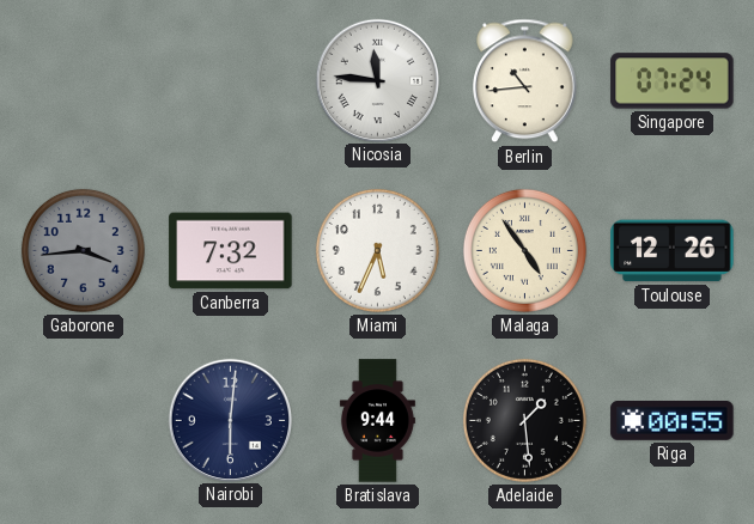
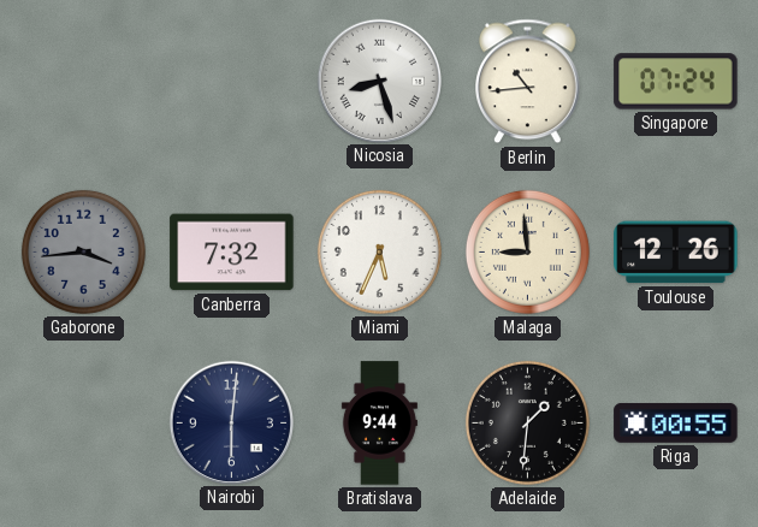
Nicosia: 11:46 -> 8:27 (379, 81)
Malaga: 4:54 -> 8:59 (527, 251)
Adelaide: 1:29 -> 1:31 (527, 422)
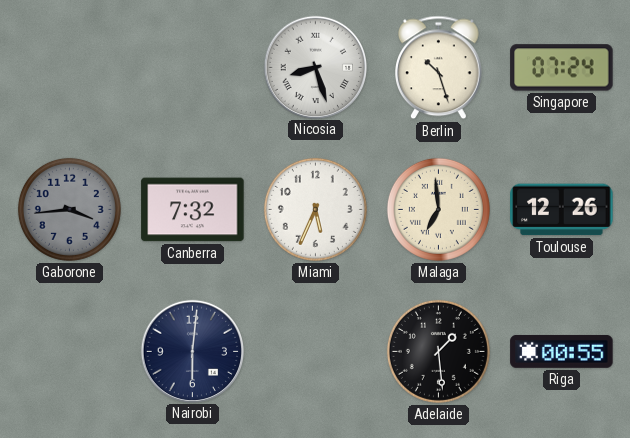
Berlin: 10:44 -> 10:27 (439, 68)
Malaga: 8:59 -> 6:59 (438, 209)
Bratislava: 9:44 -> none (379, 424)
Adelaide: 1:31 -> 1:29 (438, 351)
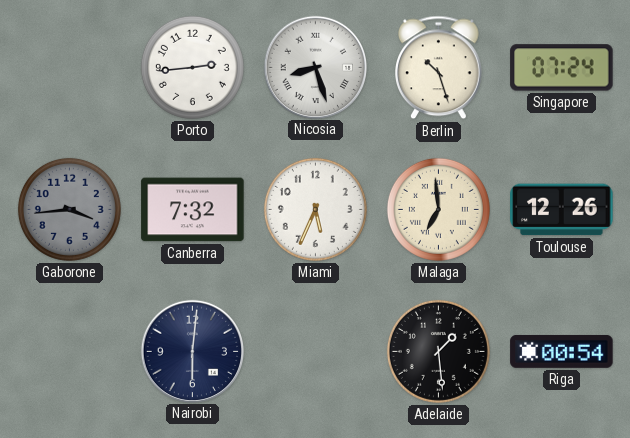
Porto: none -> 2:44 (192, 67)
Riga: 00:55 -> 00:54 (562, 351)
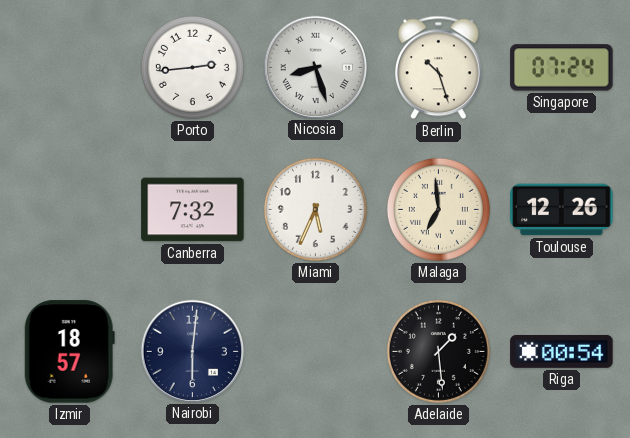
Gaborone: 3:44 -> none (69, 209)
Izmir: none -> 18:57 (69, 352)
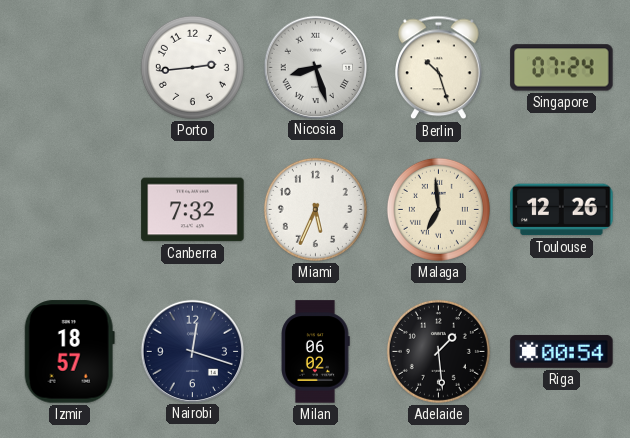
Nairobi: 6:01 -> 12:18 (192, 351)
Milan: none -> 06:02 (315, 352)
